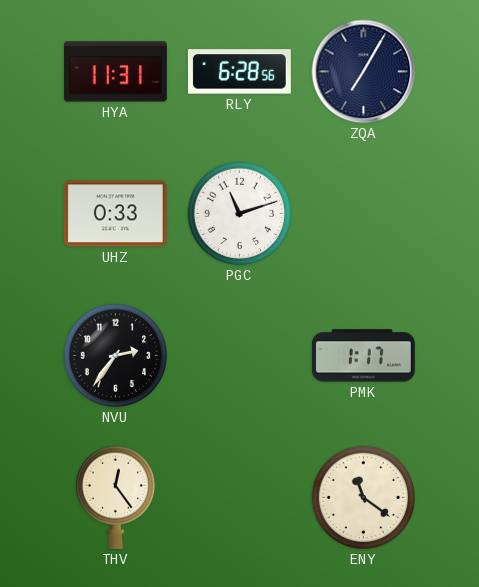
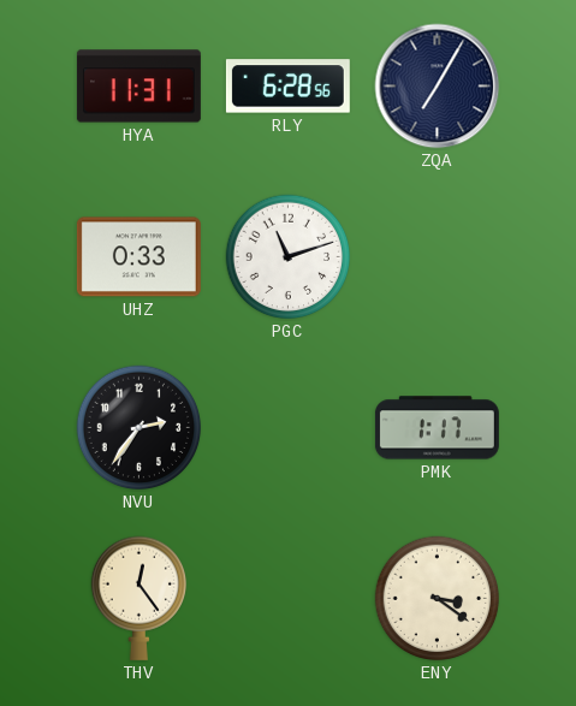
ENY: 11:21 -> 3:21 (438, 599)
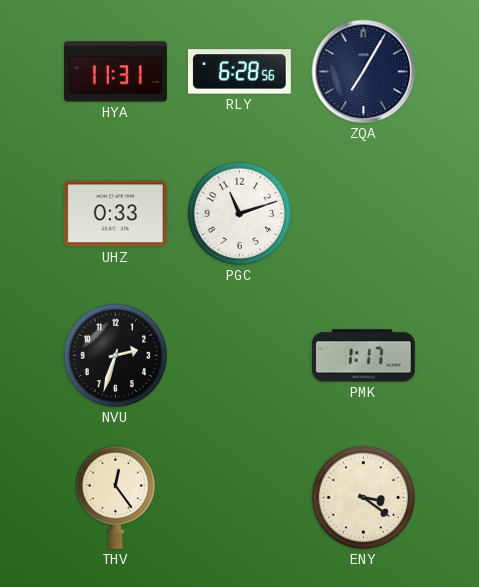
NVU: 2:36 -> 2:33 (116, 356)
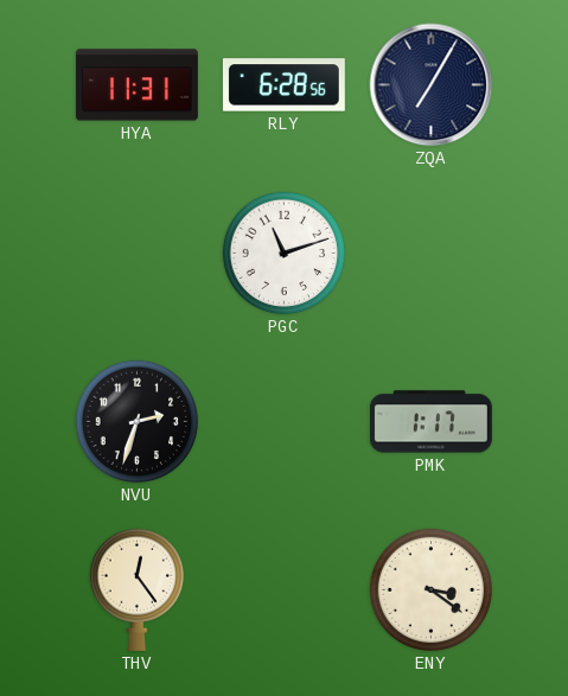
UHZ: 0:33 -> none (115, 214)
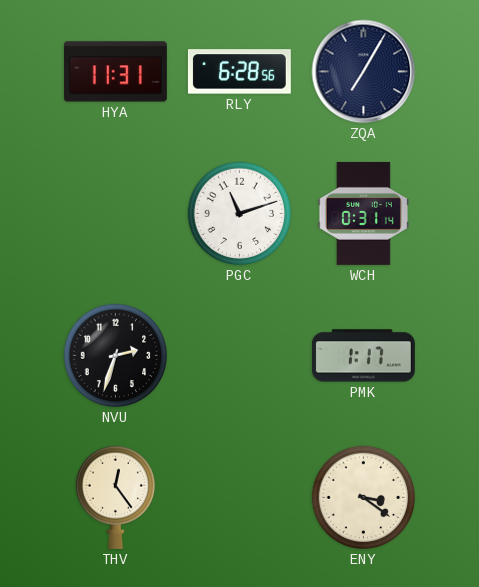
WCH: none -> 0:31 (363, 213)
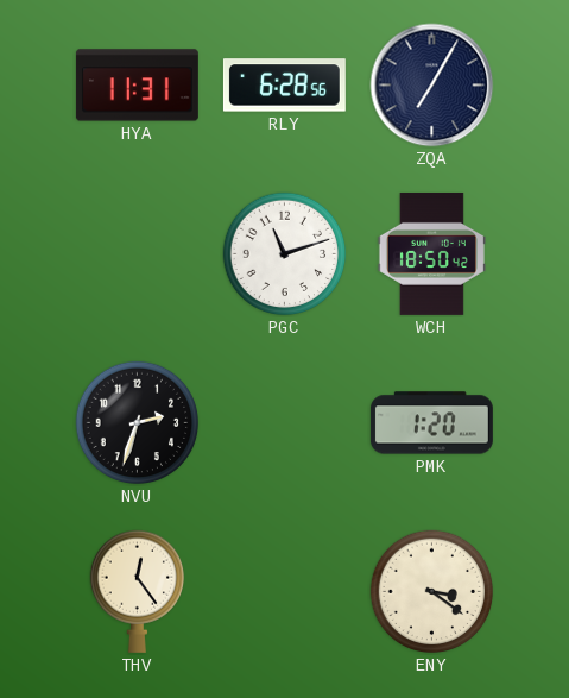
WCH: 0:31 -> 18:50 (431, 253)
PMK: 1:17 -> 1:20 (431, 423)
